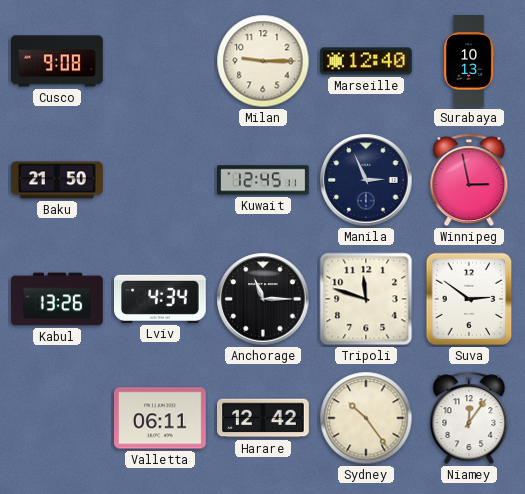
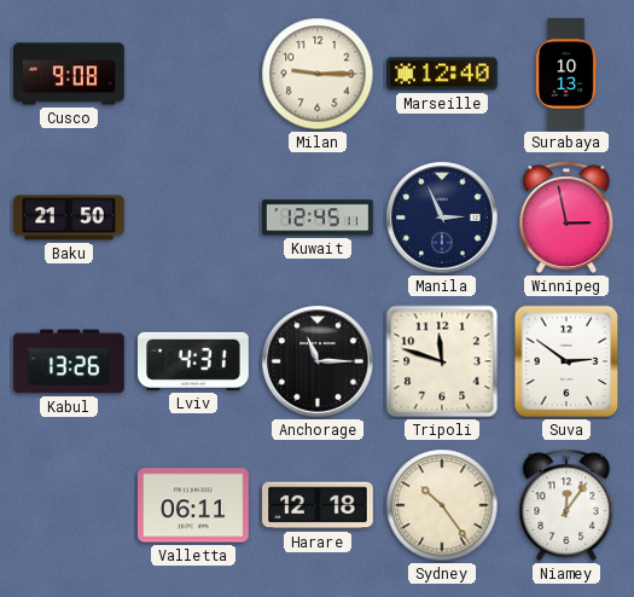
Lviv: 4:34 -> 4:31 (194, 361)
Harare: 12:42 -> 12:18 (318, 505)
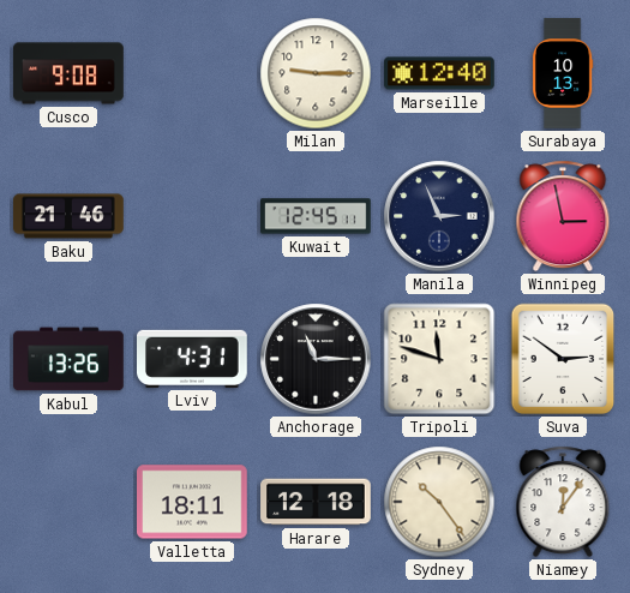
Baku: 21:50 -> 21:46 (68, 216)
Valletta: 06:11 -> 18:11 (193, 502)
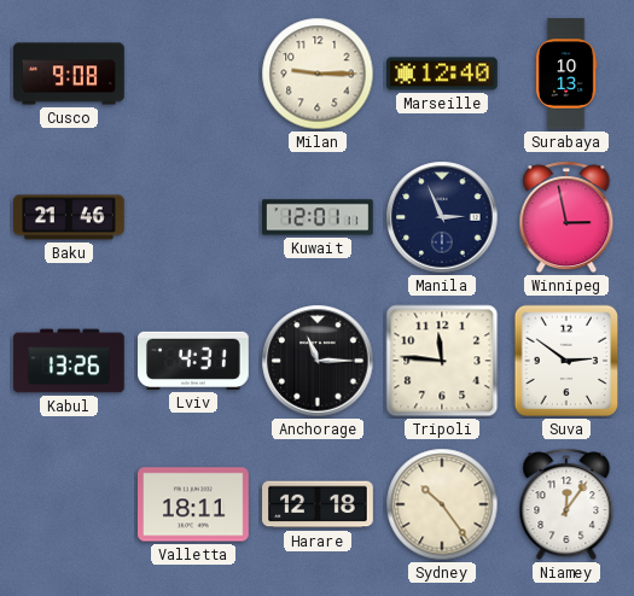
Kuwait: 12:45 -> 12:01 (318, 217)
Tripoli: 11:48 -> 11:46 (442, 361)
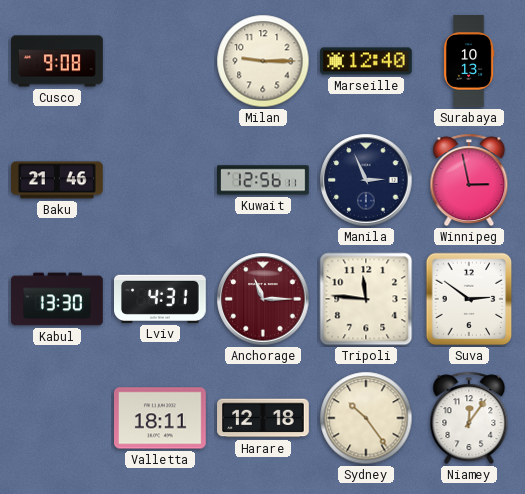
Kuwait: 12:01 -> 12:56 (263, 180)
Kabul: 13:26 -> 13:30 (57, 299)
Anchorage dial: black -> burgundy (263, 299)
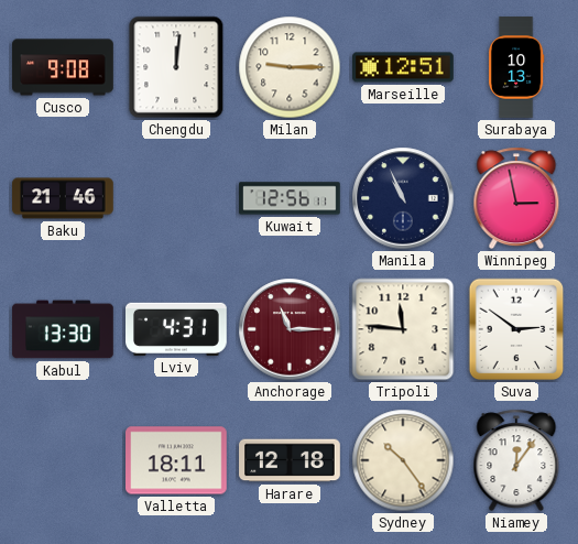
Chengdu: none -> 12:01 (176, 67)
Marseille: 12:40 -> 12:51 (403, 67)
Manila: 2:56 -> 10:56 (403, 198)
